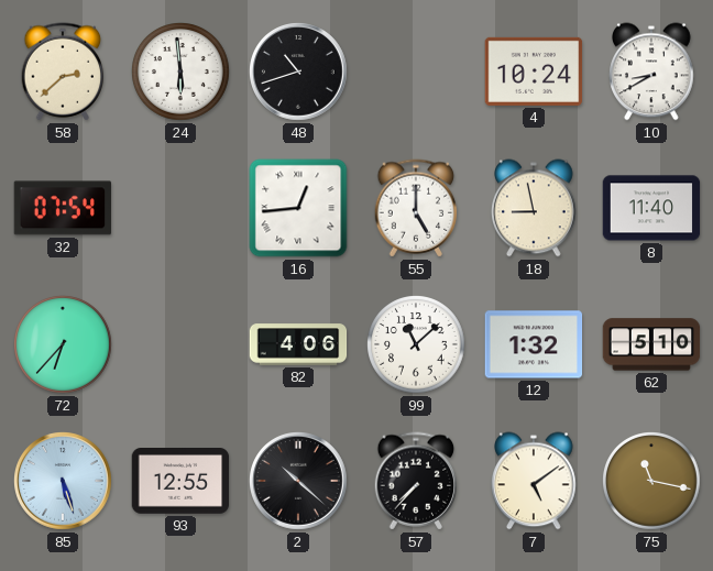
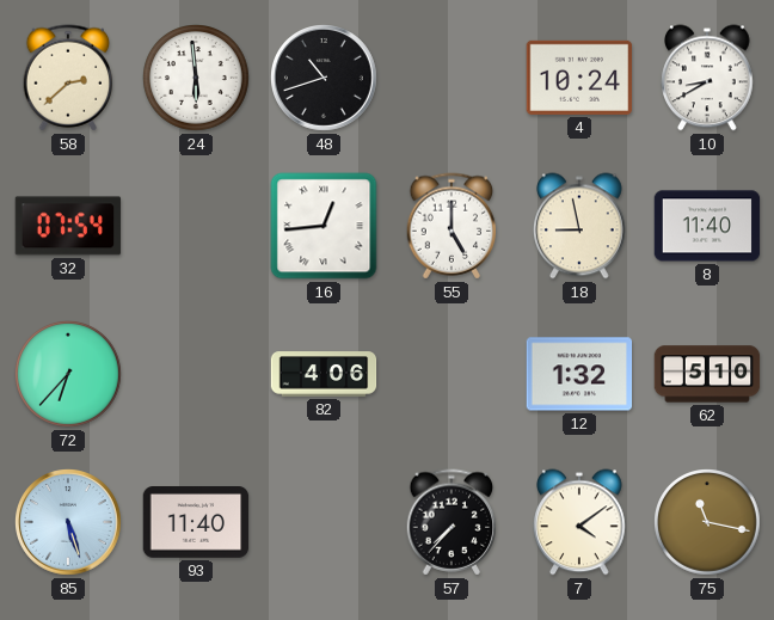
99: 11:08 -> none (417, 345)
93: 12:55 -> 11:40 (196, 523)
2: 10:22 -> none (299, 482)
7: 5:09 -> 4:09 (579, 522)
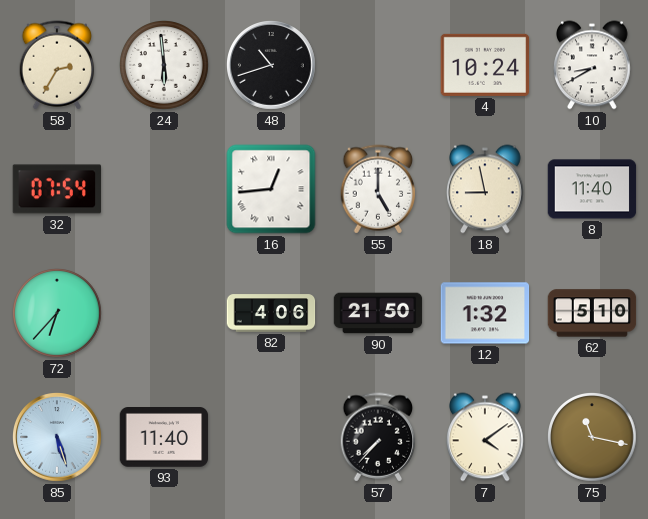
58: 2:38 -> 2:35 (57, 65)
90: none -> 21:50 (378, 313)
